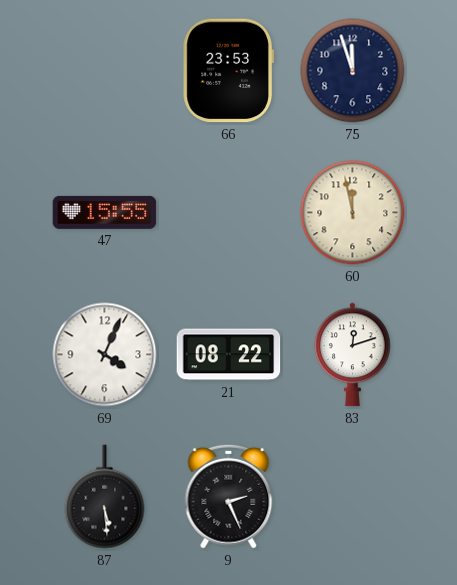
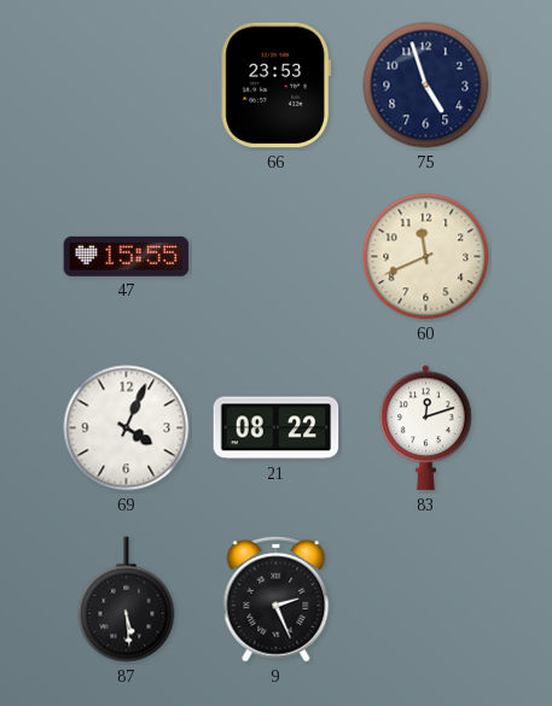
75: 11:57 -> 4:57 (426, 86)
60: 11:58 -> 11:41 (426, 257)
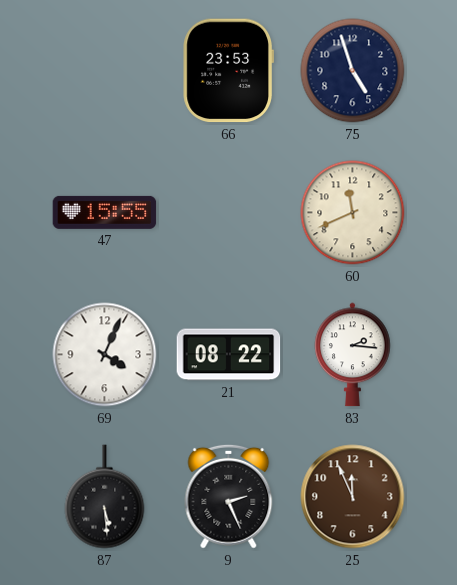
83: 12:12 -> 2:16 (353, 355)
25: none -> 11:56 (353, 497)
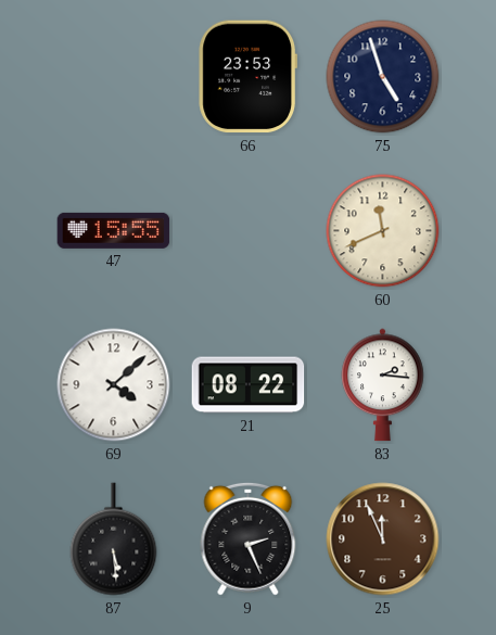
69: 4:04 -> 4:08 (114, 385)
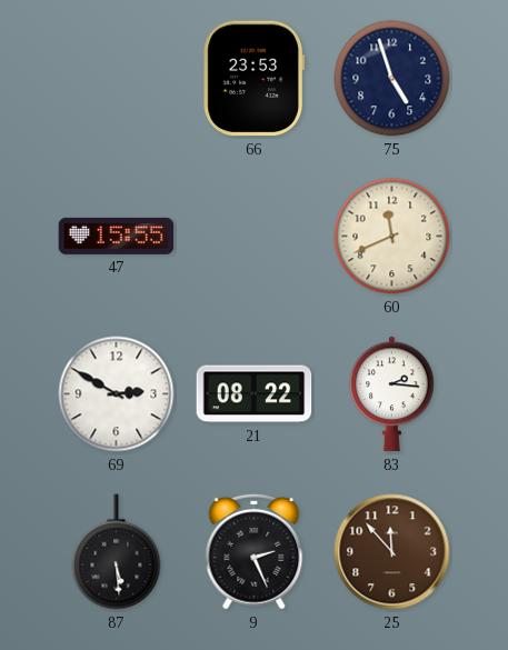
69: 4:08 -> 2:50 (117, 394)
25: 11:56 -> 11:53 (392, 552)
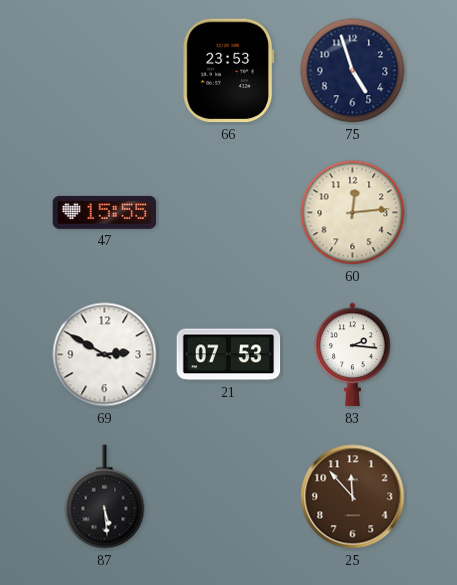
60: 11:41 -> 12:14 (353, 213)
21: 08:22 -> 07:53 (229, 355)
9: 2:26 -> none (255, 551)
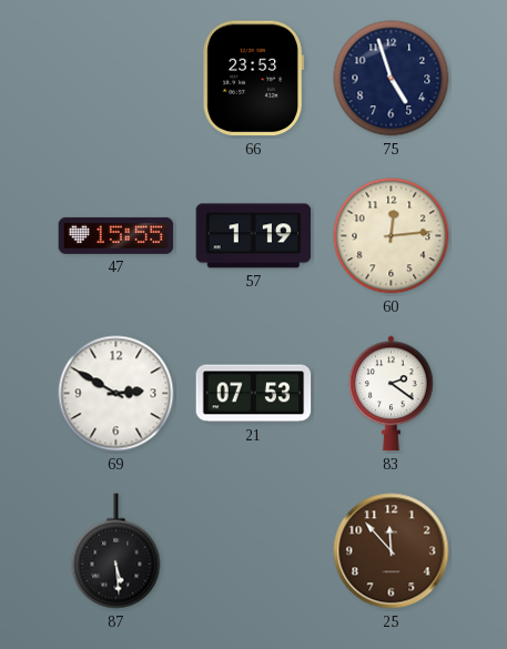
57: none -> 1:19 (254, 236)
83: 2:16 -> 2:21 (392, 394)
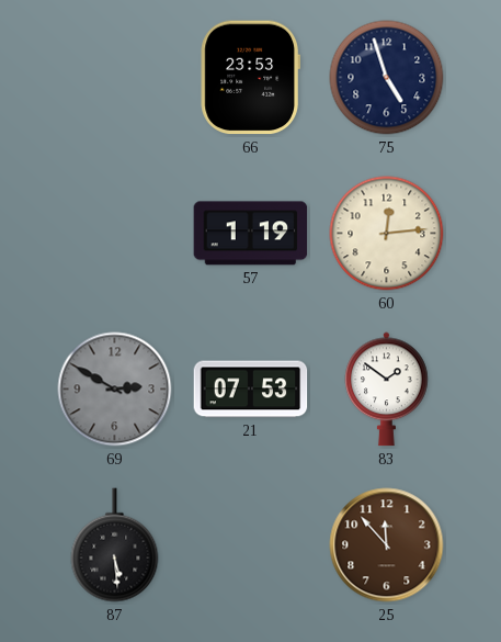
47: 15:55 -> none (116, 235)
69 dial: white -> grey (115, 390)
83: 2:21 -> 1:51 (387, 390)
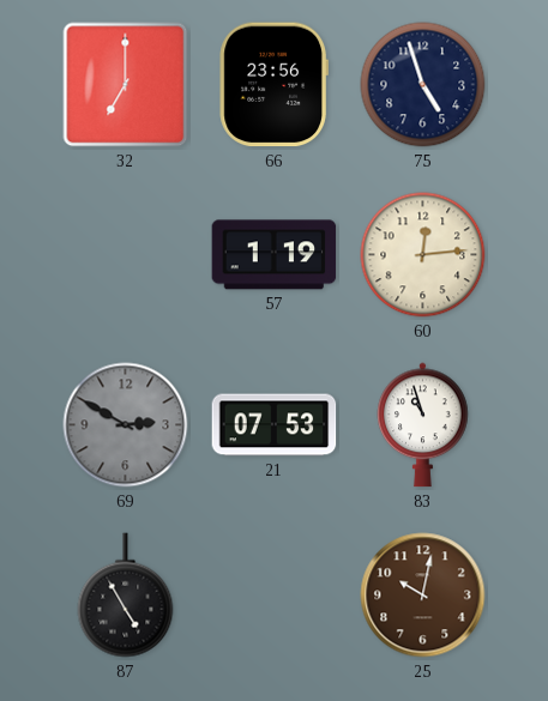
32: none -> 7:00 (126, 85)
66: 23:53 -> 23:56 (273, 85)
83: 1:51 -> 10:57 (423, 425)
87: 5:29 -> 4:55 (126, 596)
25: 11:53 -> 10:02 (423, 596)
